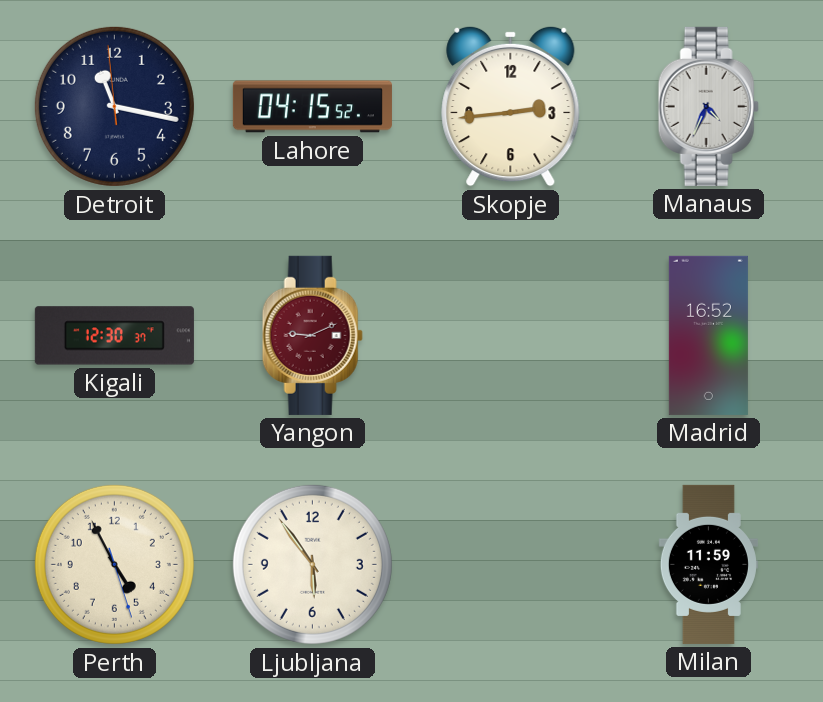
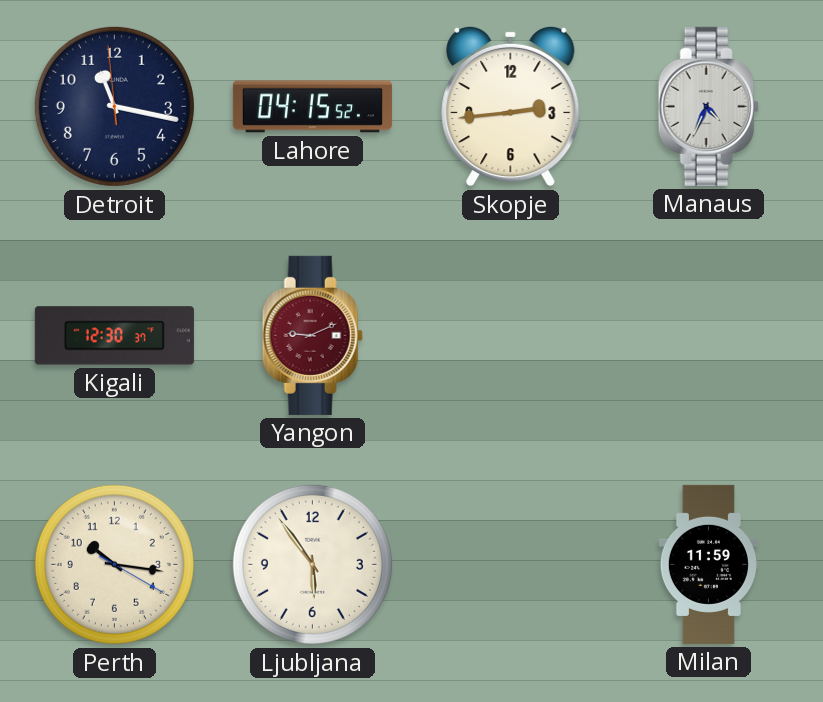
Madrid: 16:52 -> none (708, 335)
Perth: 4:55 -> 10:16 (114, 564)
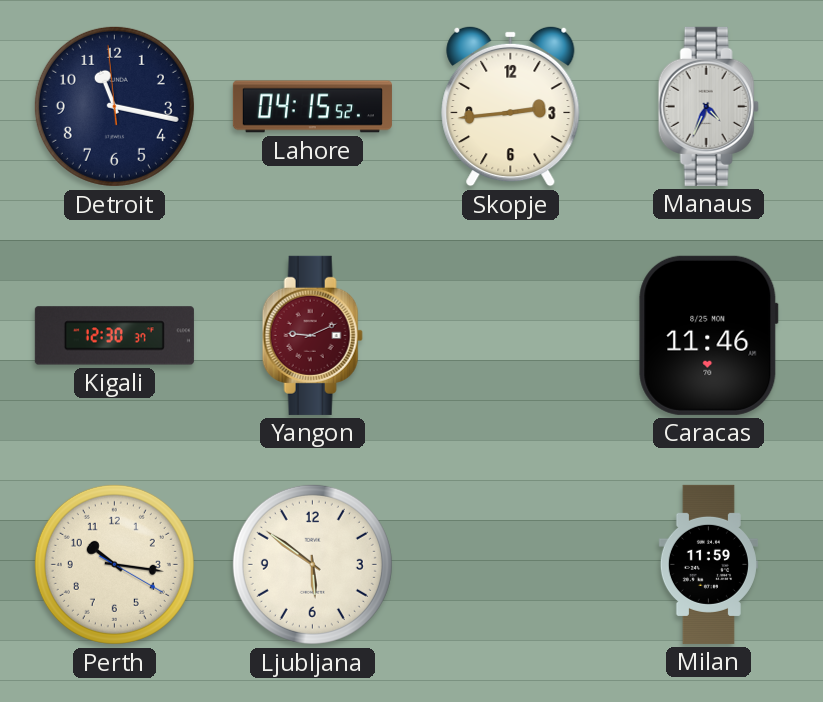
Caracas: none -> 11:46 (709, 335)
Ljubljana: 5:54 -> 5:51 (312, 564)
